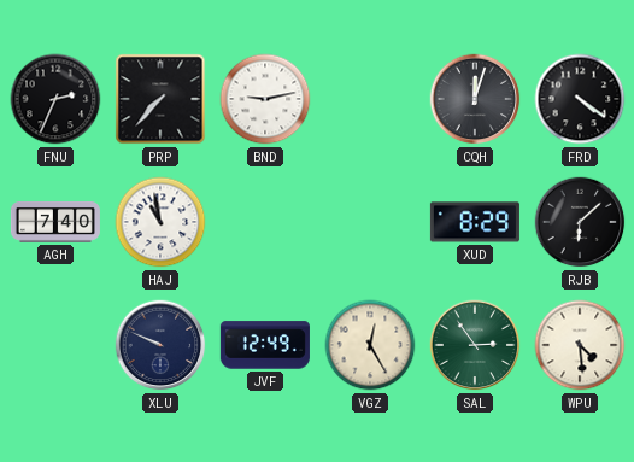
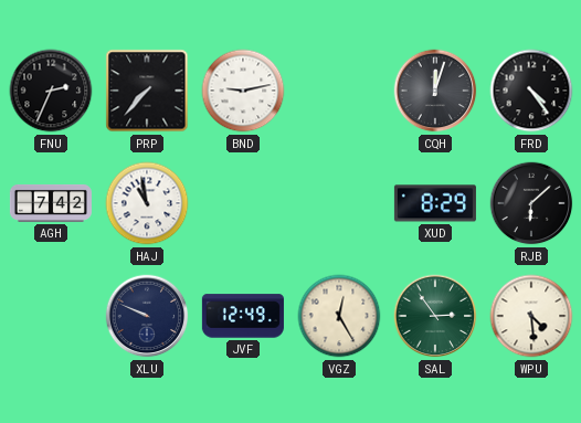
FRD: 4:21 -> 4:24 (531, 91)
AGH: 7:40 -> 7:42 (51, 203)
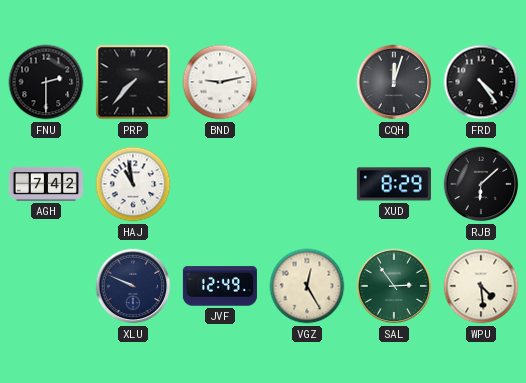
FNU: 2:34 -> 2:30 (46, 82)
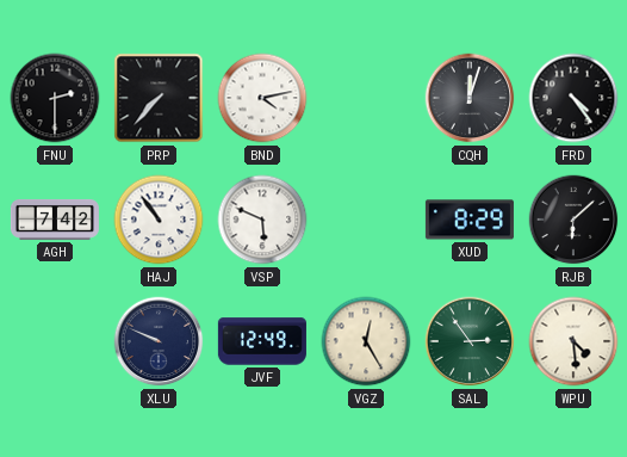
BND: 9:13 -> 4:13 (262, 98)
HAJ: 10:58 -> 10:54 (159, 220)
VSP: none -> 5:49 (262, 220)
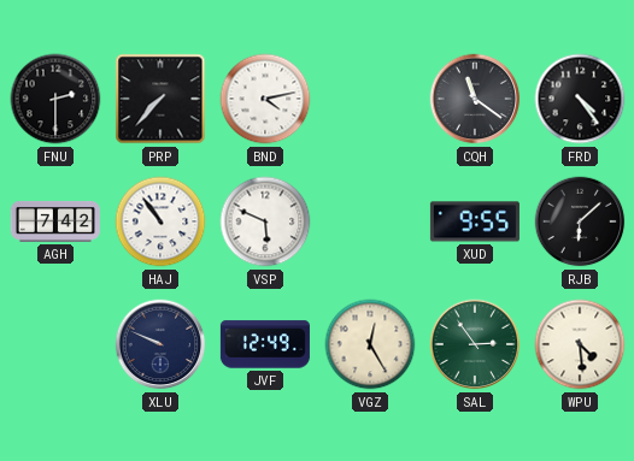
CQH: 12:03 -> 11:21 (475, 99)
XUD: 8:29 -> 9:55 (475, 221)
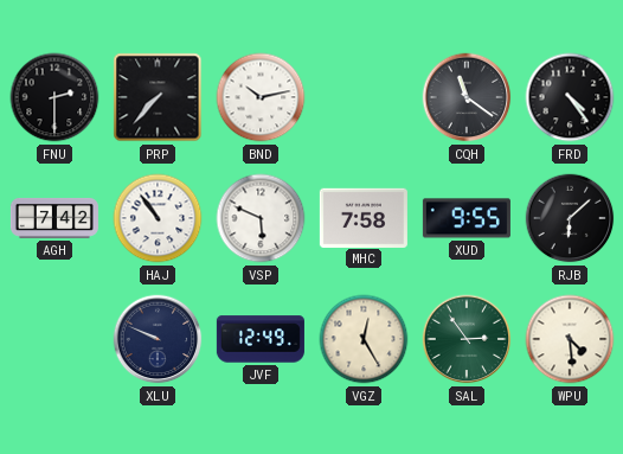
BND: 4:13 -> 10:13 (261, 97)
MHC: none -> 7:58 (364, 217)
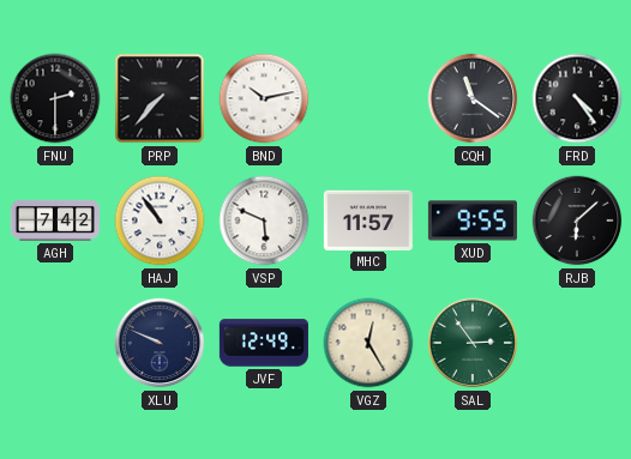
MHC: 7:58 -> 11:57 (368, 219)
WPU: 4:29 -> none (570, 339)
